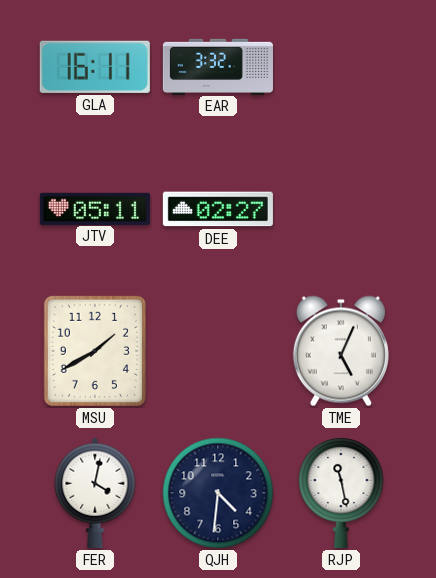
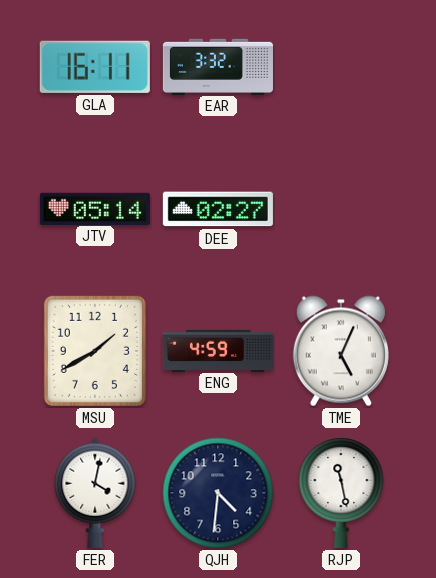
JTV: 05:11 -> 05:14 (95, 208)
ENG: none -> 4:59 (218, 350)
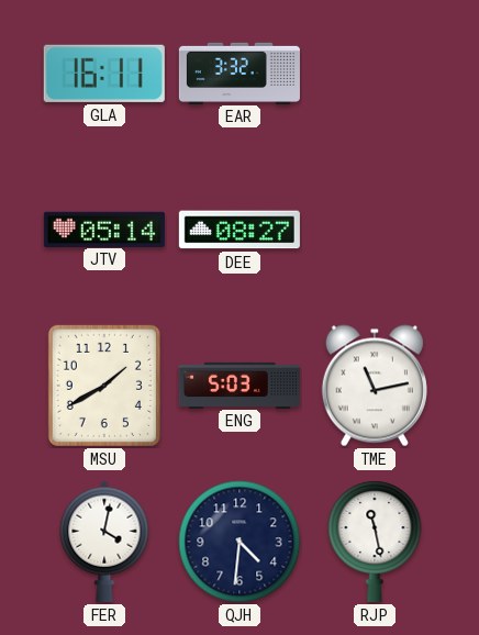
DEE: 02:27 -> 08:27 (239, 230)
ENG: 4:59 -> 5:03 (239, 385)
TME: 5:04 -> 11:13 (375, 386)
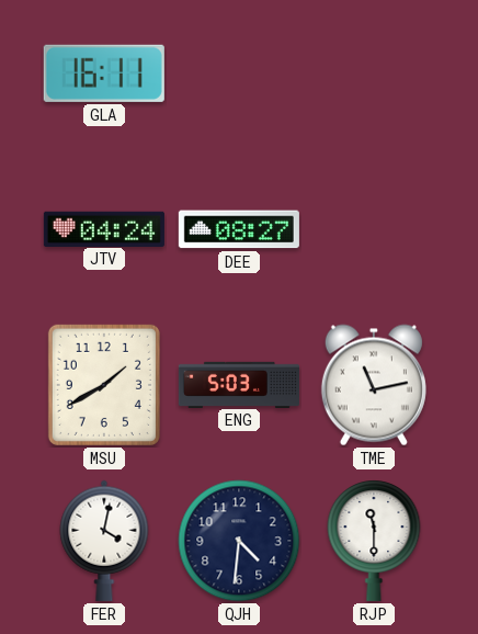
EAR: 3:32 -> none (239, 73)
JTV: 05:14 -> 04:24 (104, 228)
RJP: 11:28 -> 11:30 (374, 541)
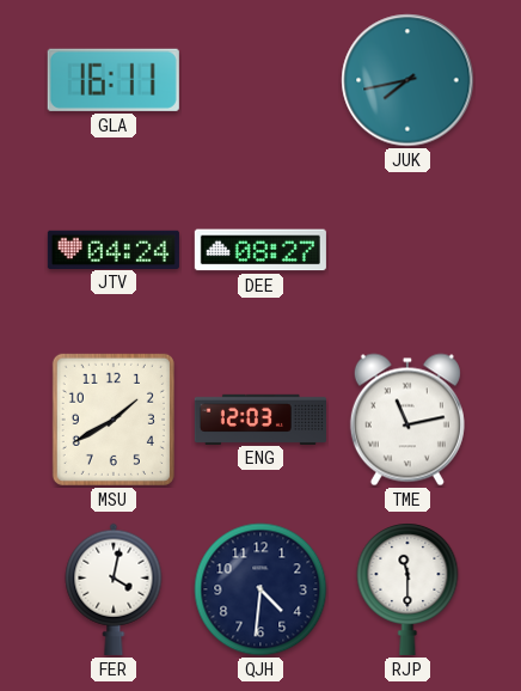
JUK: none -> 7:43 (407, 80)
ENG: 5:03 -> 12:03 (260, 418)
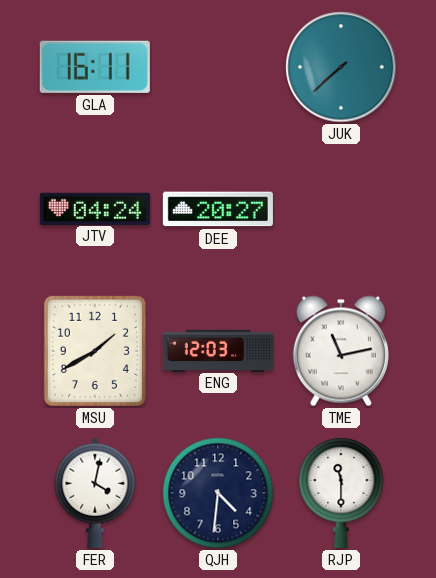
JUK: 7:43 -> 7:38 (341, 67)
DEE: 08:27 -> 20:27 (218, 209)
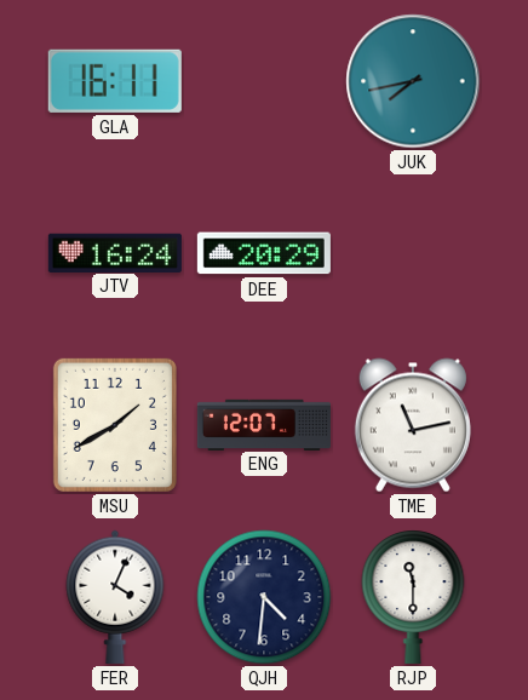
JUK: 7:38 -> 7:43 (413, 81)
JTV: 04:24 -> 16:24 (115, 252)
DEE: 20:27 -> 20:29 (264, 253)
ENG: 12:03 -> 12:07 (264, 424)
FER: 4:02 -> 4:04 (115, 597)
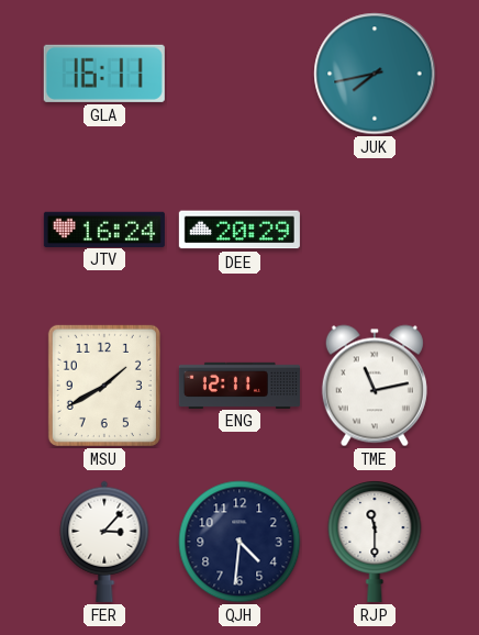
ENG: 12:07 -> 12:11 (239, 385)
FER: 4:04 -> 3:07 (104, 542)
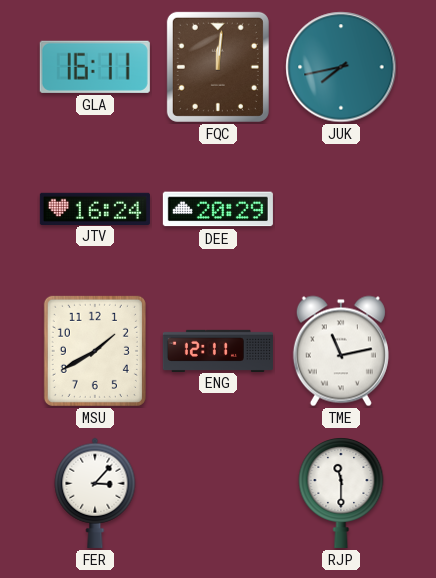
FQC: none -> 12:01 (218, 67)
QJH: 4:31 -> none (239, 542)
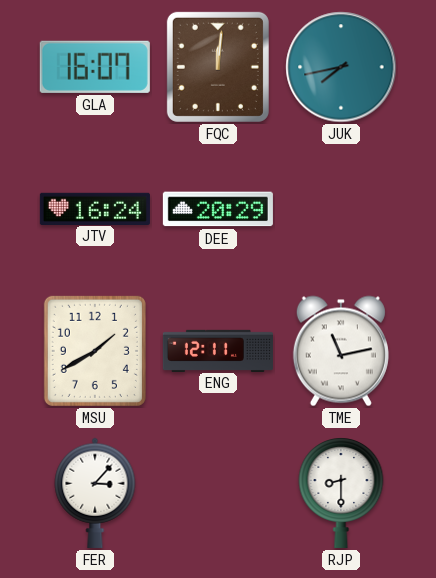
GLA: 16:11 -> 16:07 (95, 67)
RJP: 11:30 -> 8:30 (341, 493)
